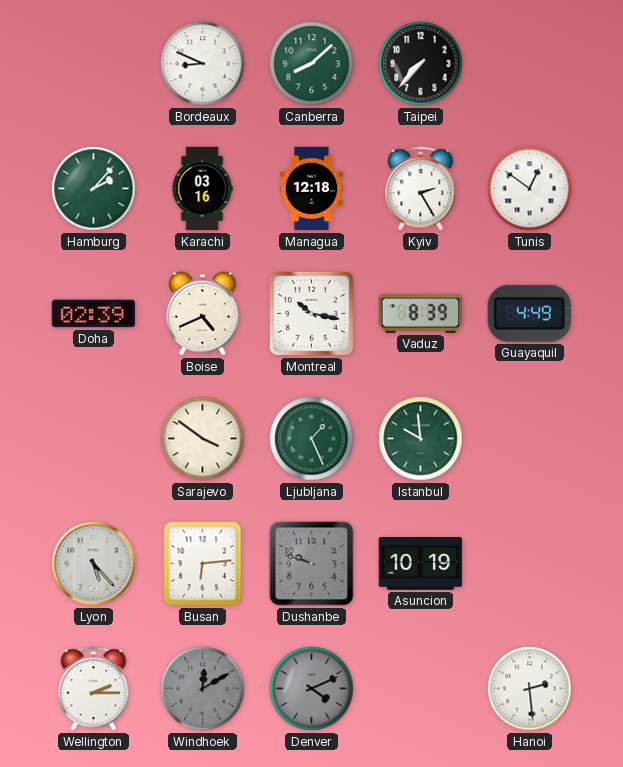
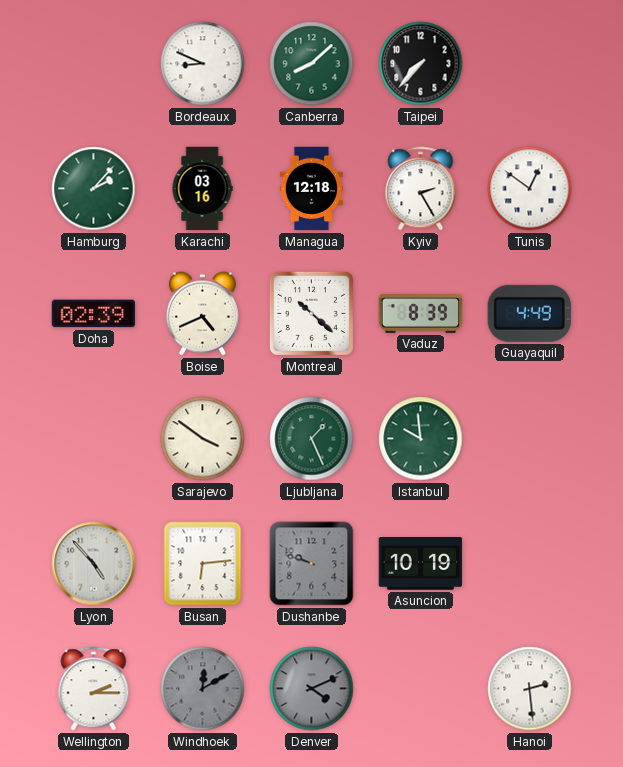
Montreal: 10:17 -> 10:22 (311, 313)
Lyon: 5:23 -> 4:53 (94, 564)
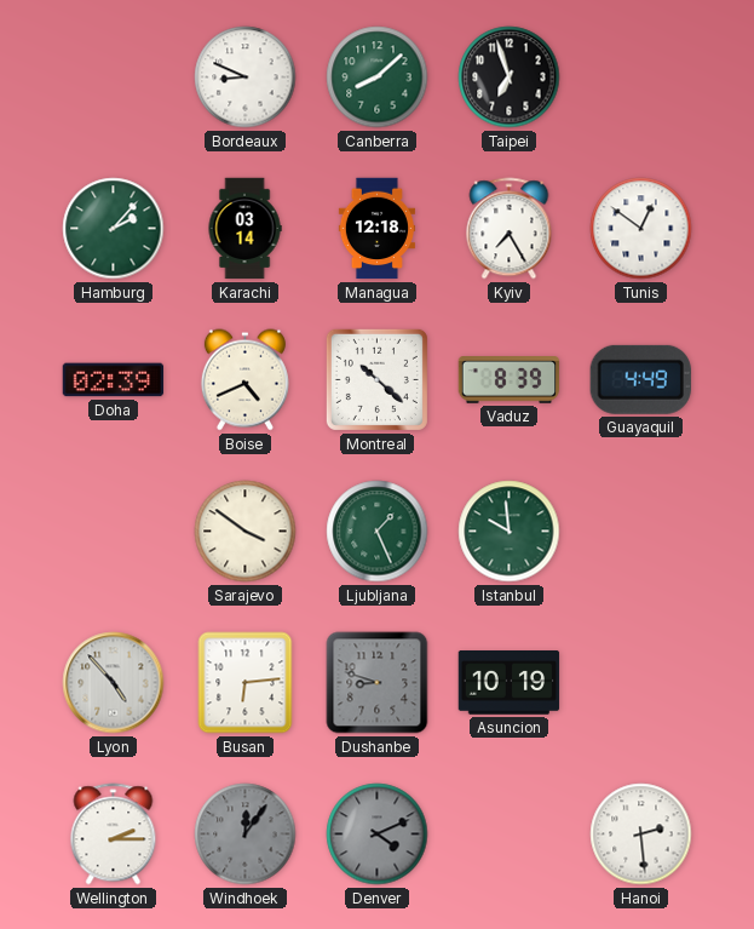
Taipei: 7:37 -> 6:57 (510, 78)
Karachi: 03:16 -> 03:14 (244, 229)
Kyiv: 2:25 -> 7:25 (510, 229)
Dushanbe: 9:48 -> 8:48 (378, 683)
Windhoek: 12:10 -> 12:06 (246, 835)
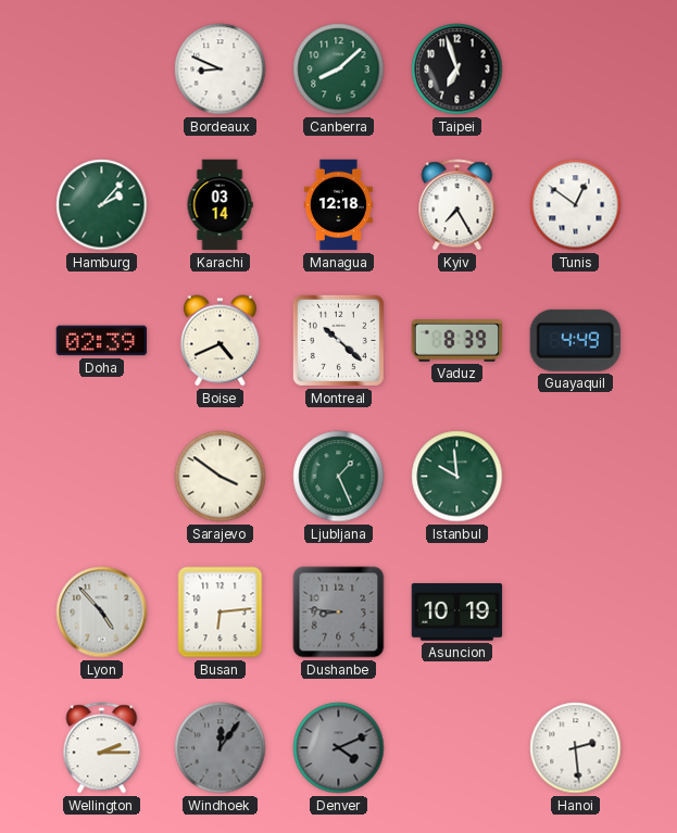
Dushanbe: 8:48 -> 8:46 (339, 613)
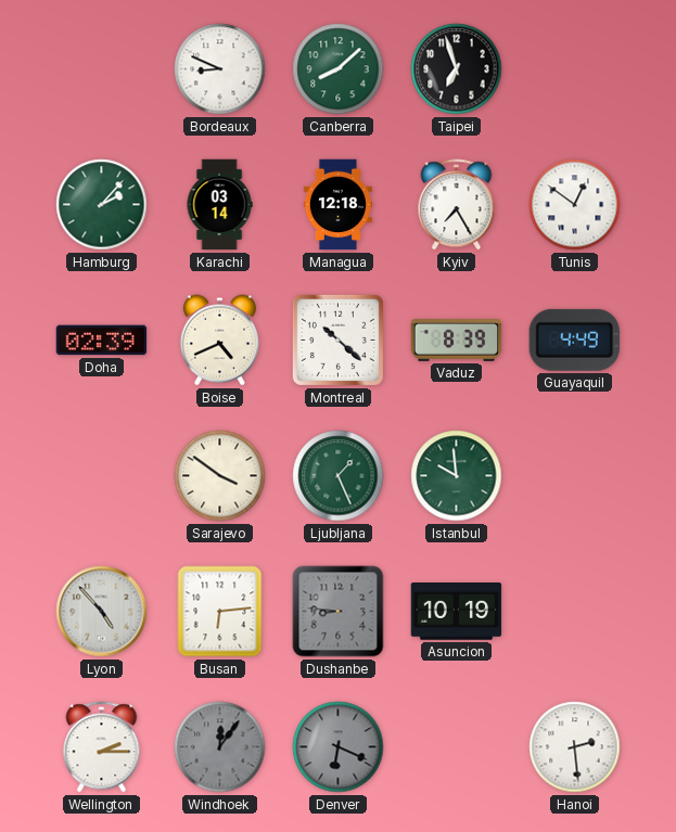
Denver: 4:11 -> 6:19 (339, 747)
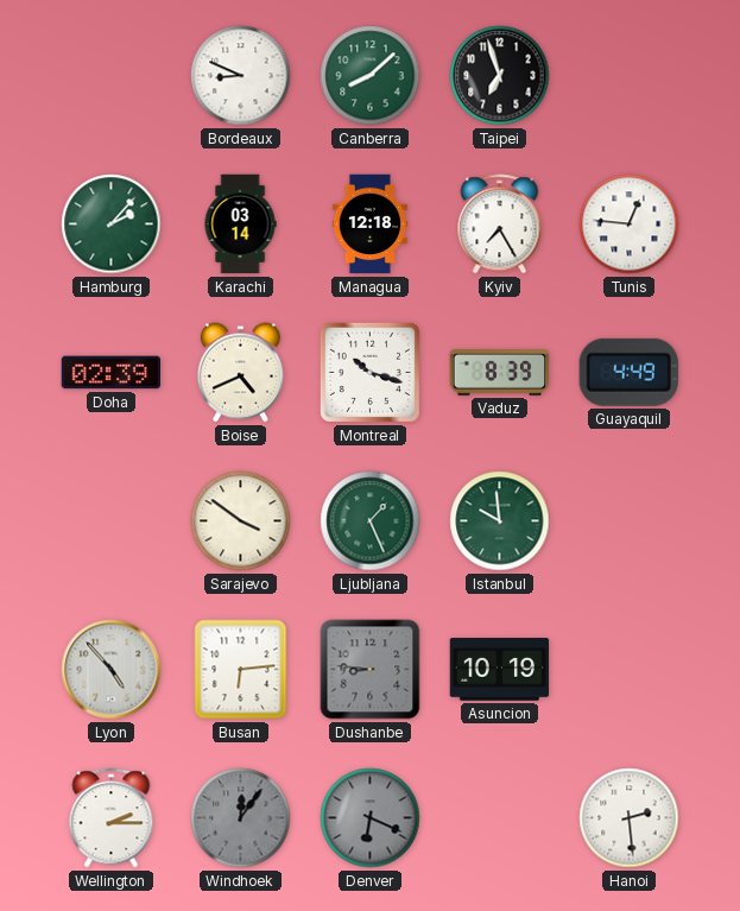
Tunis: 12:51 -> 12:46 (630, 224)
Montreal: 10:22 -> 10:18 (369, 372)
